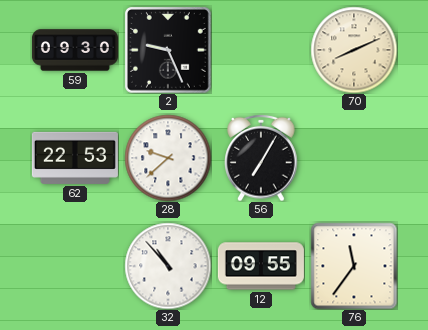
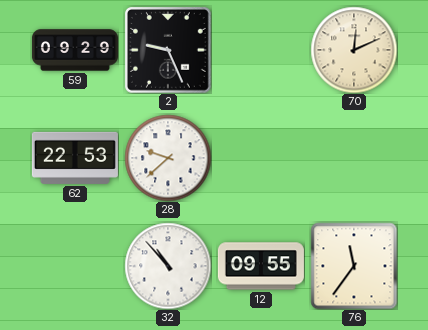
59: 09:30 -> 09:29 (75, 50)
70: 8:11 -> 12:11 (354, 50)
56: 7:05 -> none (261, 158)
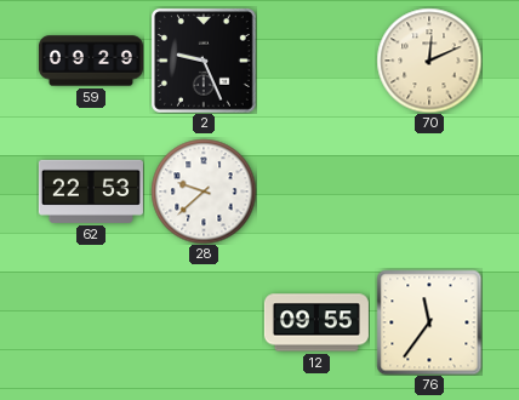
32: 10:53 -> none (168, 266)
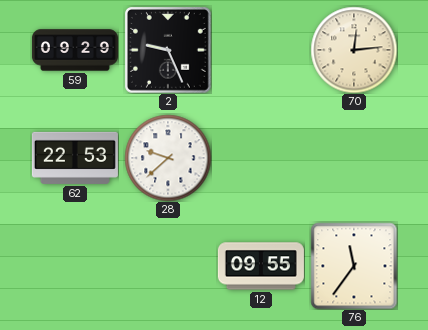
70: 12:11 -> 12:14 (354, 50)
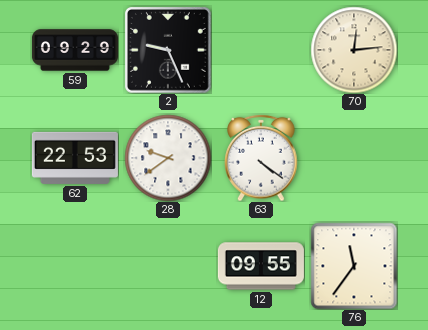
28: 9:38 -> 9:39 (168, 158)
63: none -> 4:21 (261, 158)
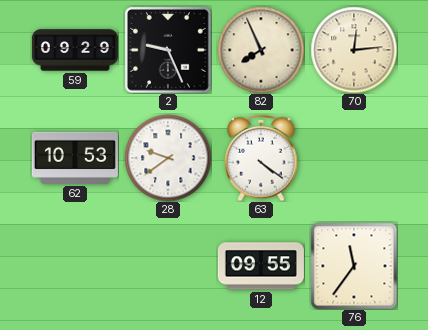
82: none -> 7:56 (261, 50)
62: 22:53 -> 10:53 (75, 158)
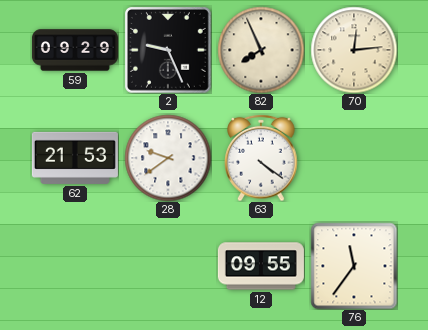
62: 10:53 -> 21:53 (75, 158)
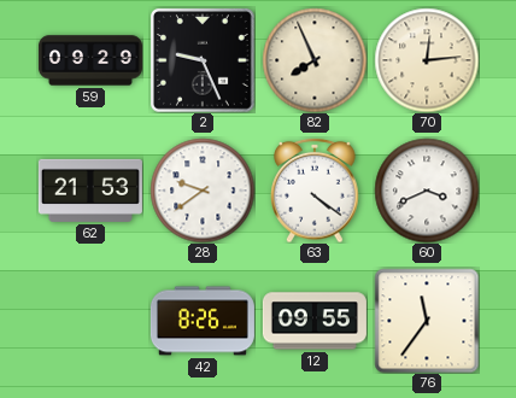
60: none -> 3:41 (427, 191)
42: none -> 8:26 (203, 321)
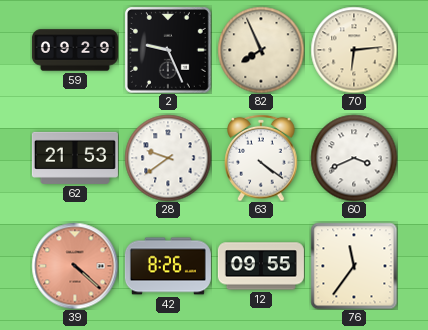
70: 12:14 -> 6:14 (354, 50)
39: none -> 4:22 (75, 266)
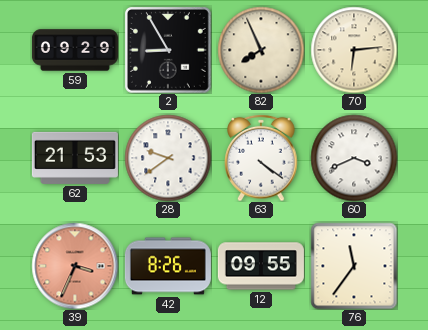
2: 9:26 -> 8:55 (168, 50)
39: 4:22 -> 3:34 (75, 266)
